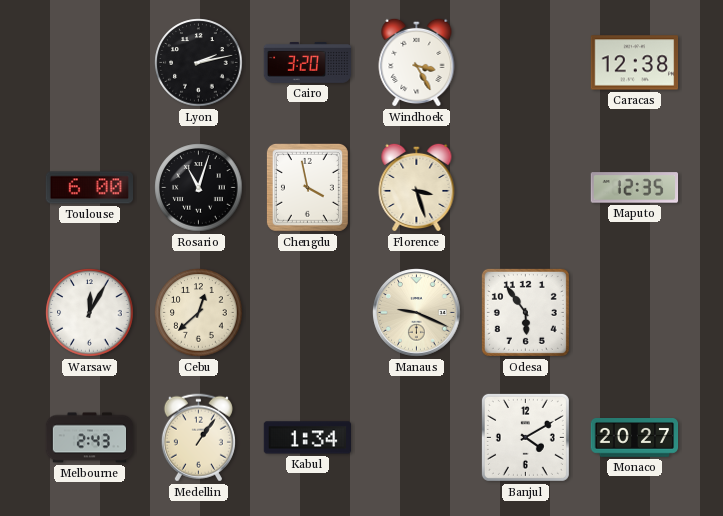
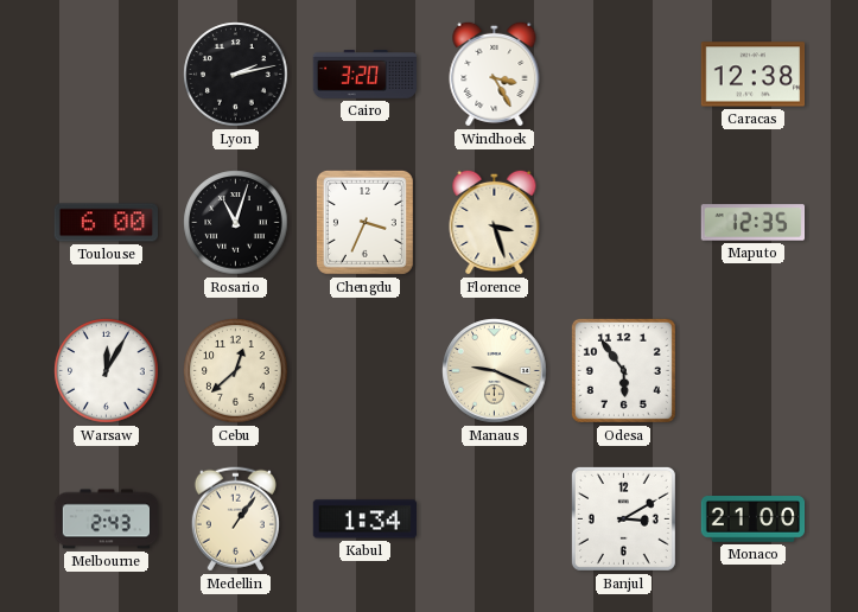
Chengdu: 3:58 -> 3:34 (364, 222)
Banjul: 4:10 -> 3:10 (623, 518)
Monaco: 20:27 -> 21:00 (754, 519)
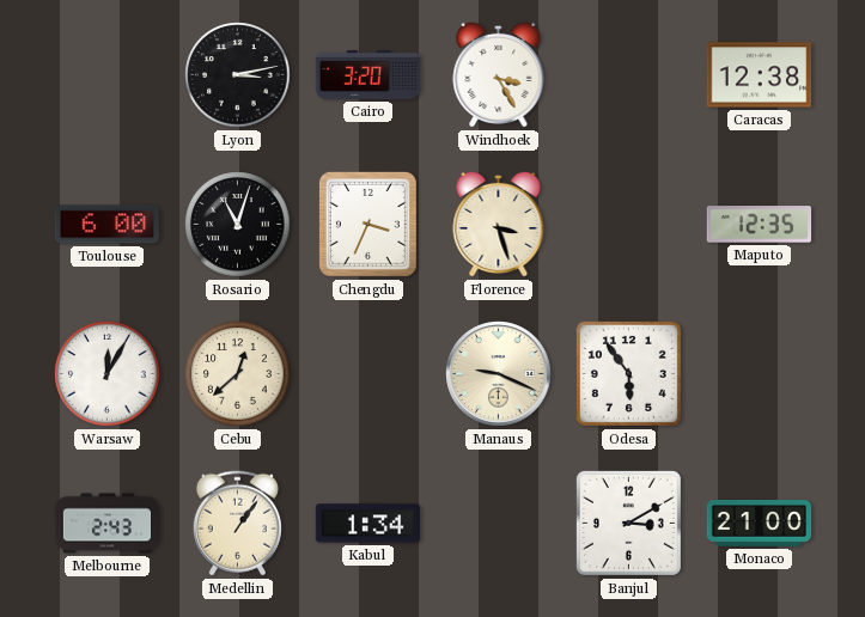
Lyon: 2:13 -> 3:13 (238, 75)
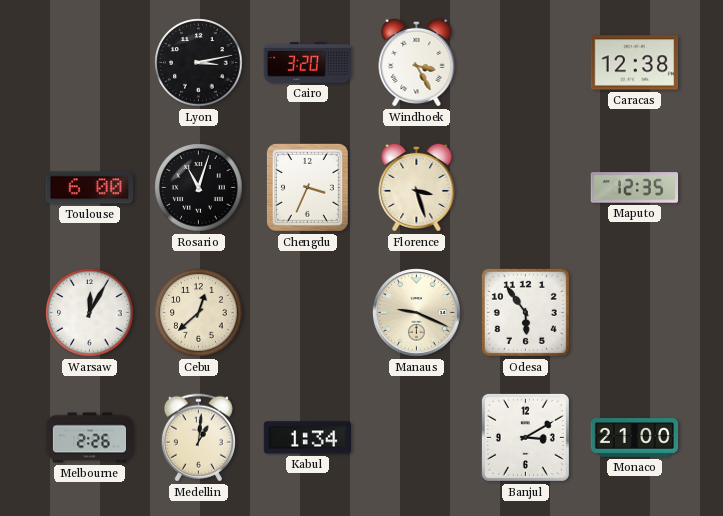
Melbourne: 2:43 -> 2:26 (90, 438)
Medellin: 1:06 -> 1:01 (198, 438)
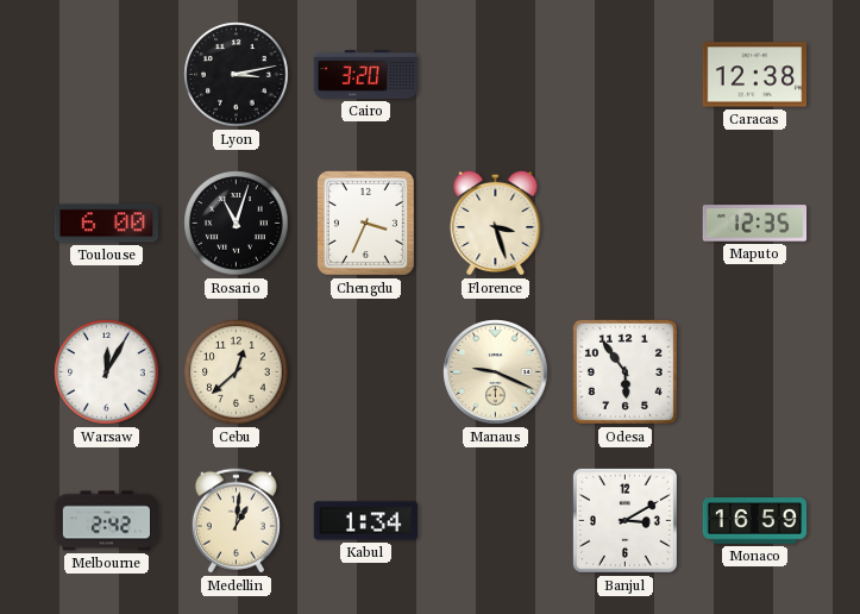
Windhoek: 3:25 -> none (417, 62)
Melbourne: 2:26 -> 2:42 (107, 521)
Monaco: 21:00 -> 16:59 (755, 521)
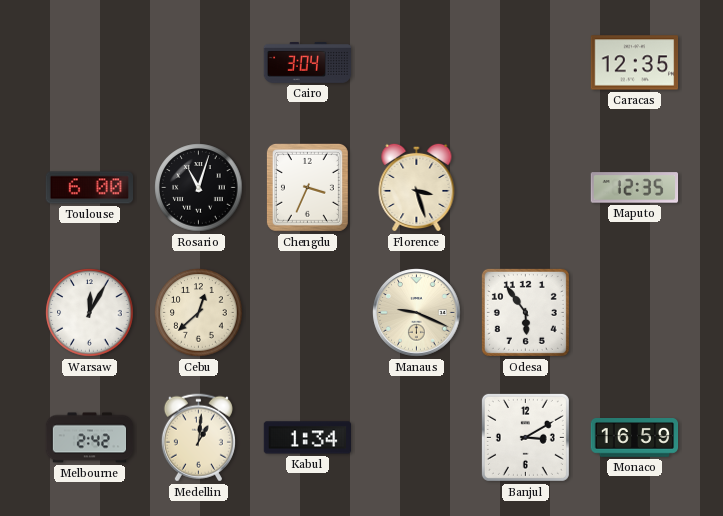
Lyon: 3:13 -> none (237, 75)
Cairo: 3:20 -> 3:04 (308, 63)
Caracas: 12:38 -> 12:35 (635, 63)
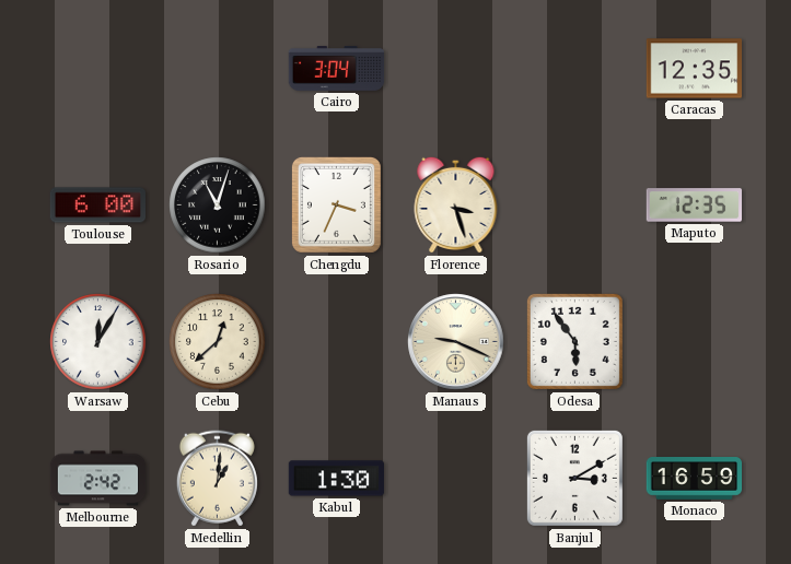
Kabul: 1:34 -> 1:30 (337, 479)
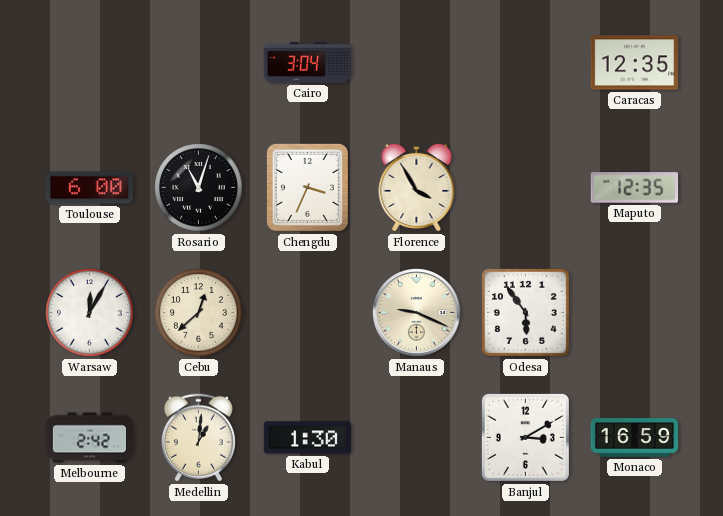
Florence: 3:27 -> 3:55 (417, 187)
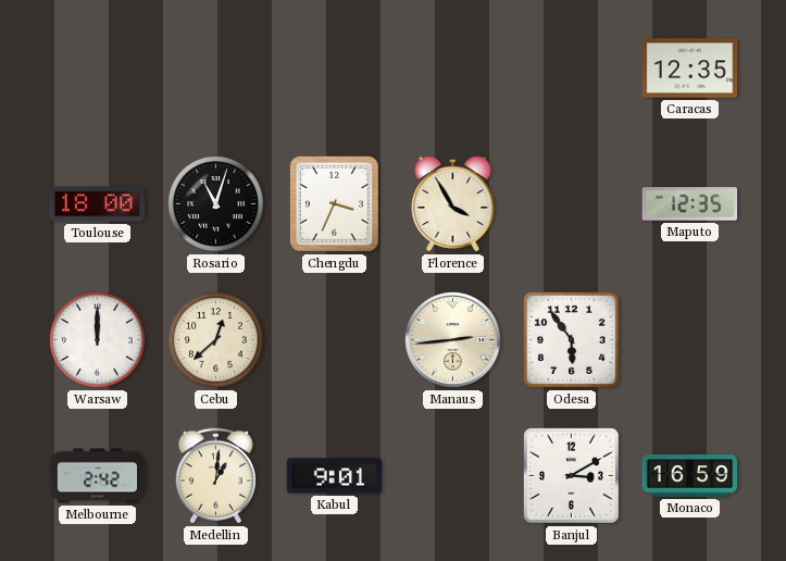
Cairo: 3:04 -> none (308, 63)
Toulouse: 6:00 -> 18:00 (97, 204)
Warsaw: 12:05 -> 12:00 (98, 340)
Manaus: 9:19 -> 2:44 (453, 340)
Kabul: 1:30 -> 9:01 (335, 476)
